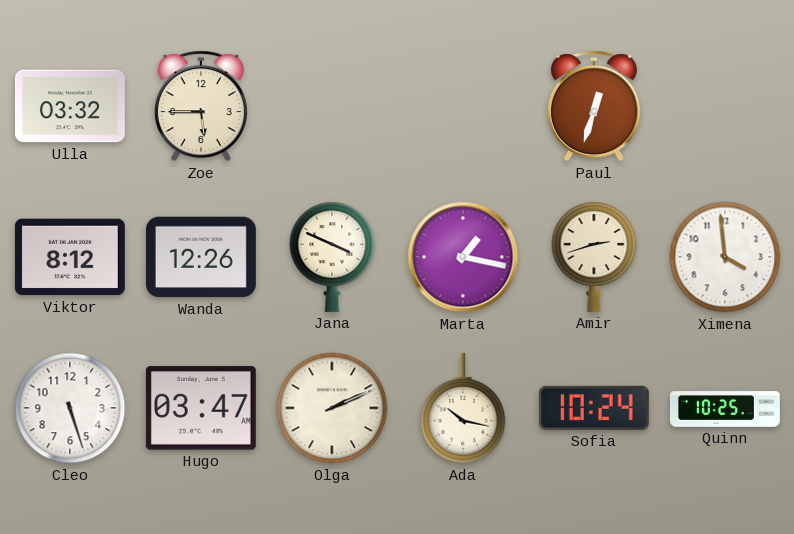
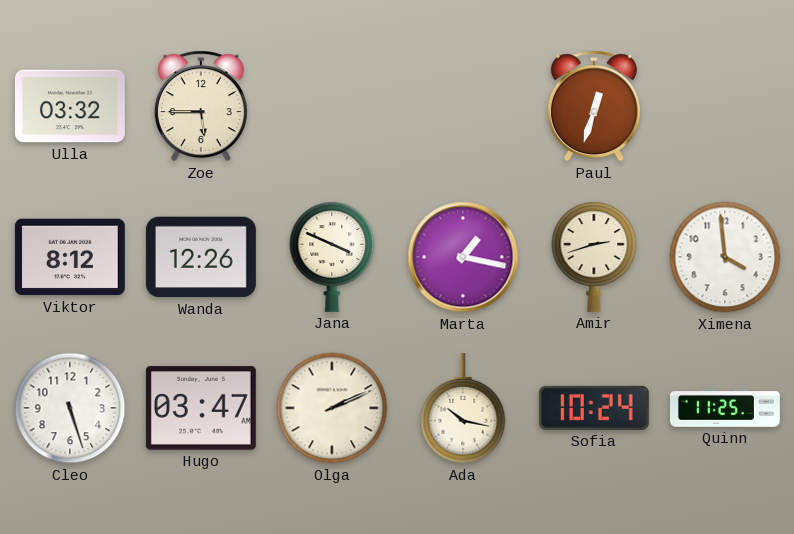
Quinn: 10:25 -> 11:25 (726, 409)
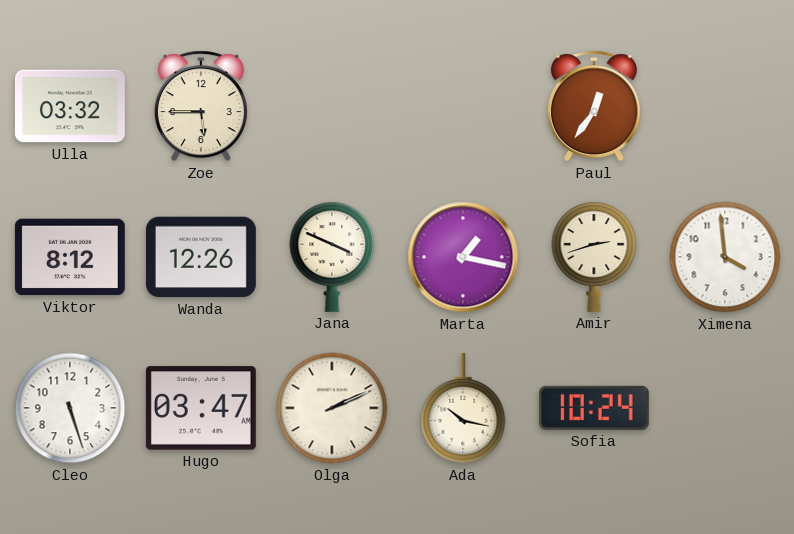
Paul: 12:33 -> 12:36 (594, 106)
Quinn: 11:25 -> none (726, 409)
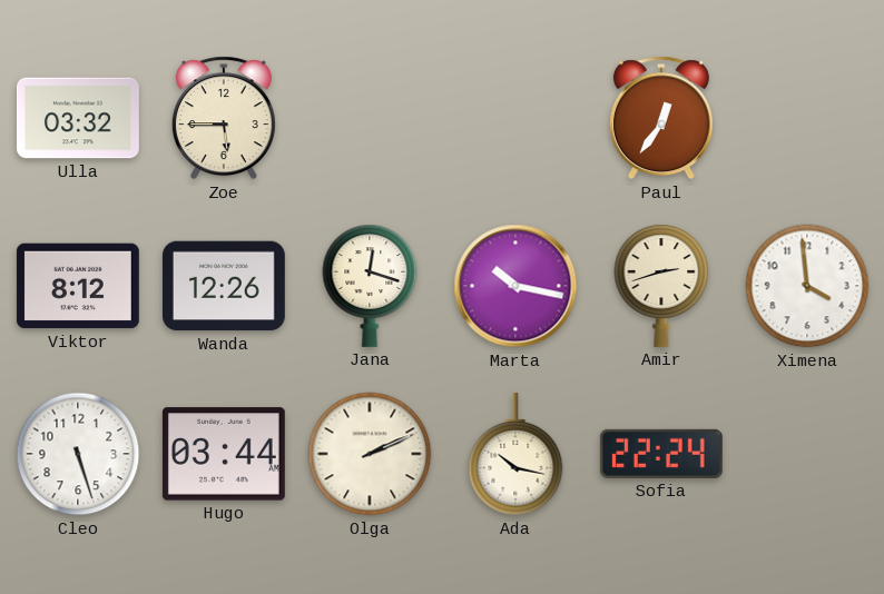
Jana: 3:49 -> 12:18 (370, 286)
Marta: 1:17 -> 10:17 (515, 286)
Hugo: 03:47 -> 03:44 (224, 454)
Sofia: 10:24 -> 22:24 (661, 454)
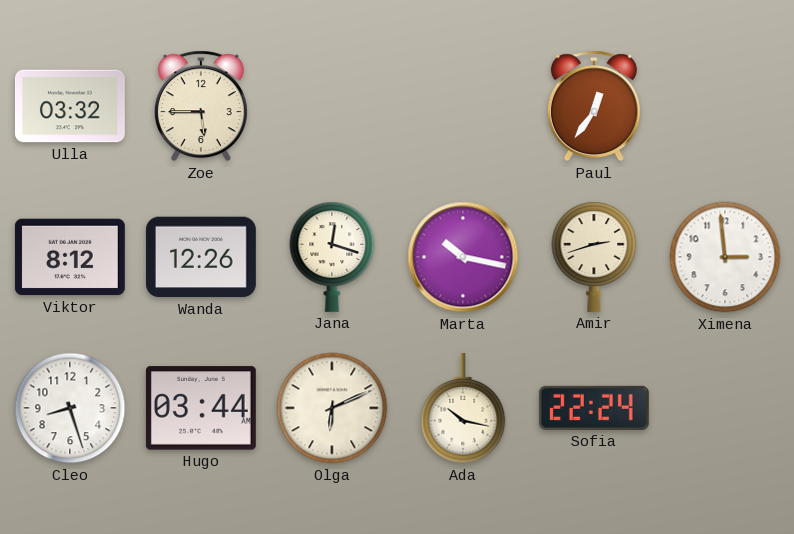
Ximena: 3:59 -> 2:59 (725, 257)
Cleo: 5:27 -> 8:27 (70, 408)
Olga: 2:11 -> 6:11 (332, 408)
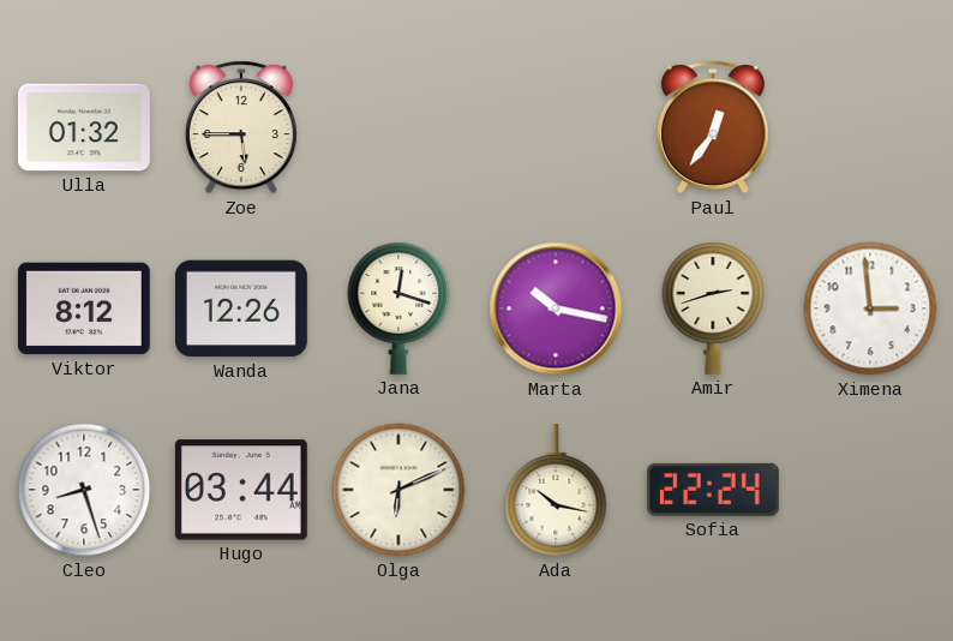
Ulla: 03:32 -> 01:32 (84, 127)
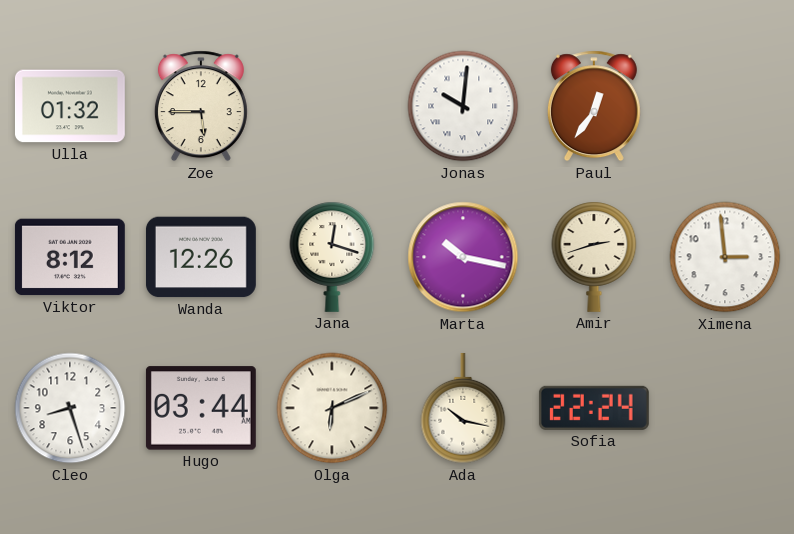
Jonas: none -> 10:01 (463, 106)
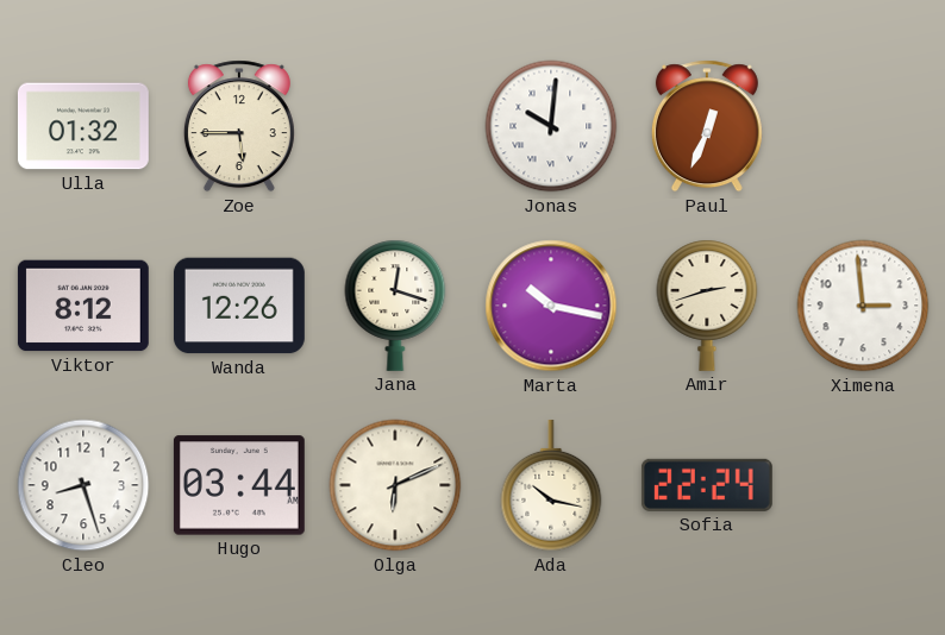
Paul: 12:36 -> 12:34 (707, 126)
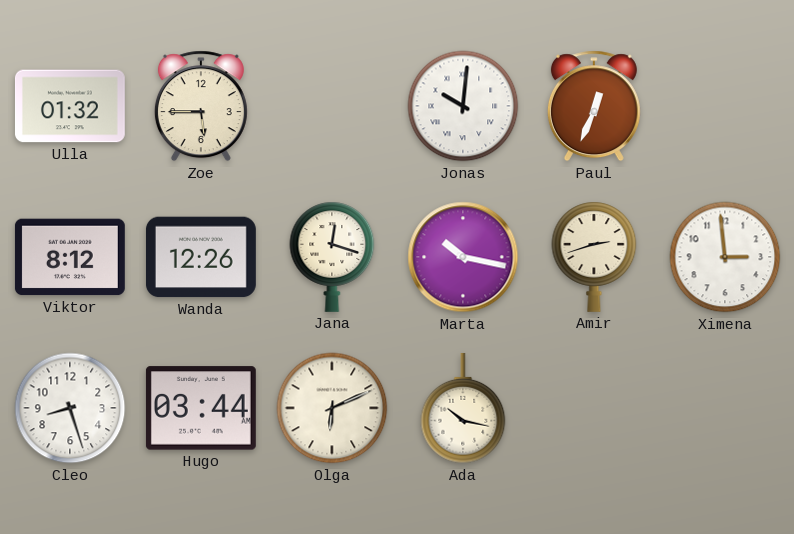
Sofia: 22:24 -> none (707, 485)
